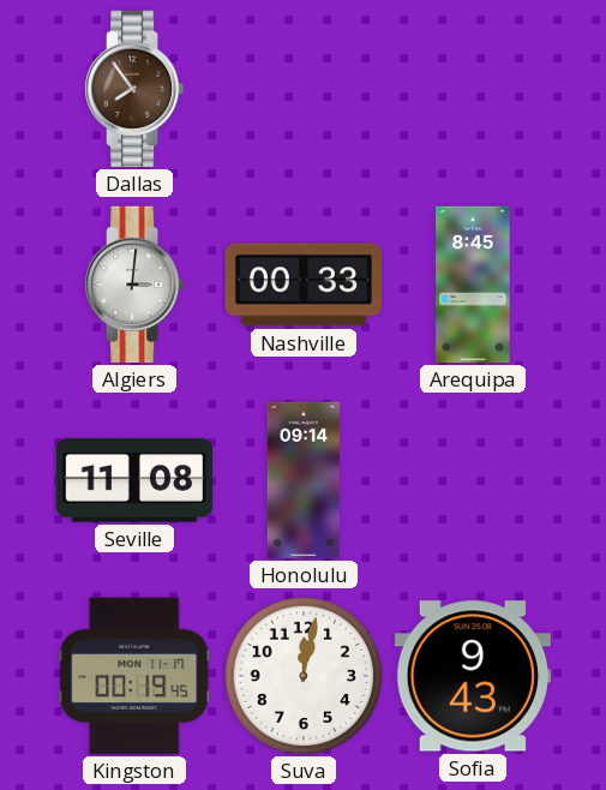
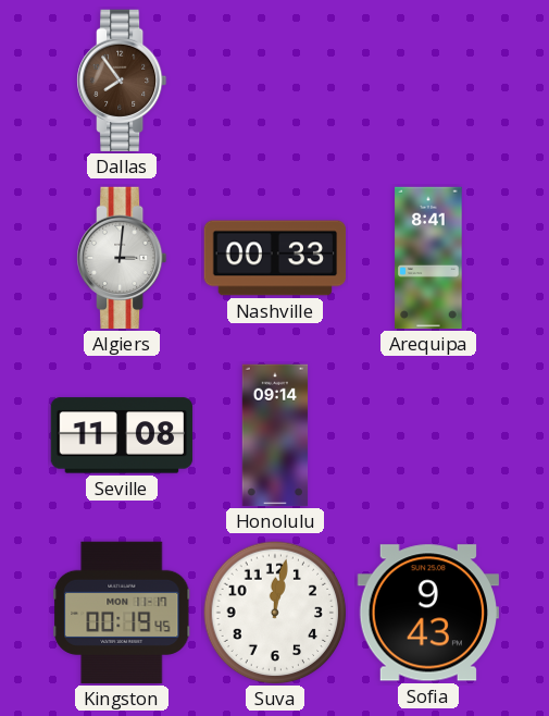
Arequipa: 8:45 -> 8:41 (428, 258)
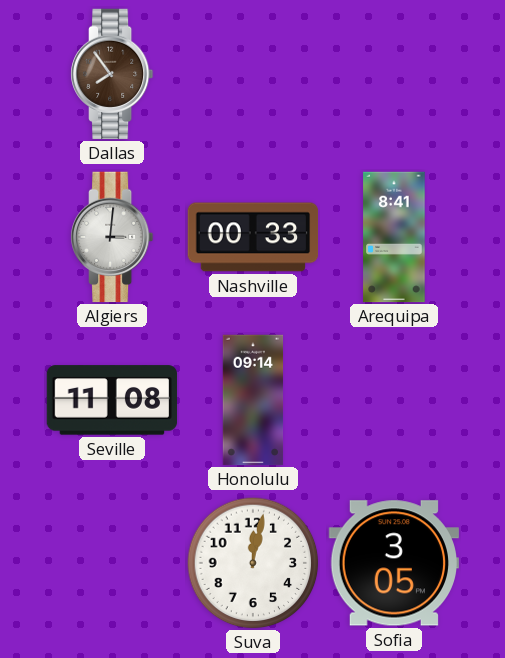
Kingston: 00:19 -> none (122, 613)
Sofia: 9:43 -> 3:05 (393, 563)
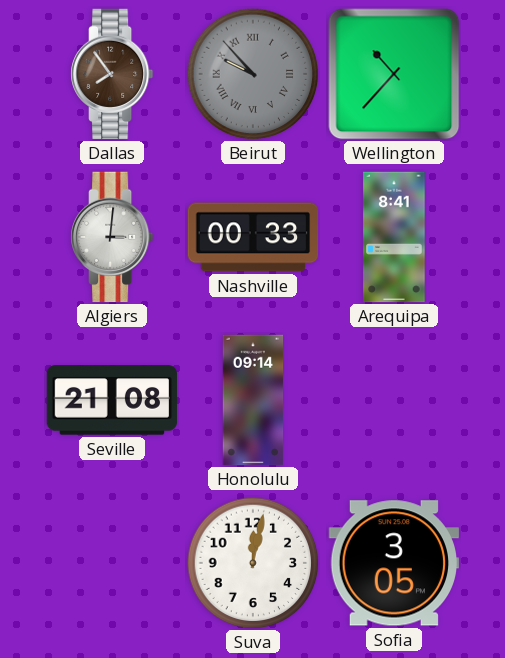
Beirut: none -> 9:53 (253, 74)
Wellington: none -> 10:37 (394, 74)
Seville: 11:08 -> 21:08 (112, 400)
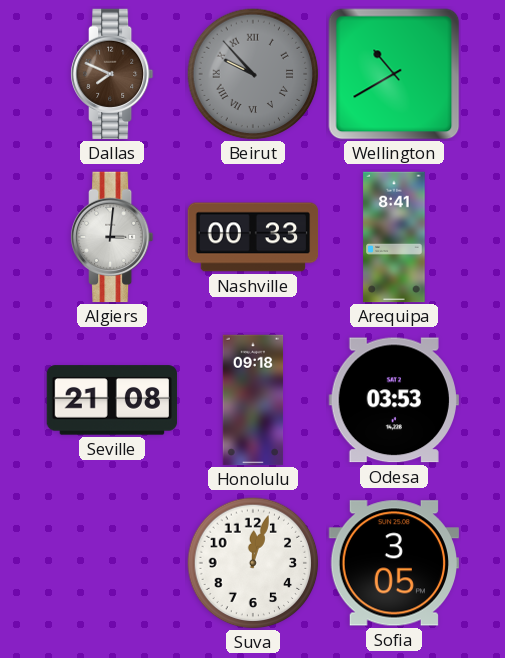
Dallas: 7:54 -> 7:49 (113, 74)
Wellington: 10:37 -> 10:40 (394, 74)
Honolulu: 09:14 -> 09:18 (253, 400)
Odesa: none -> 03:53 (394, 400)
Suva: 12:02 -> 12:03 (253, 563)
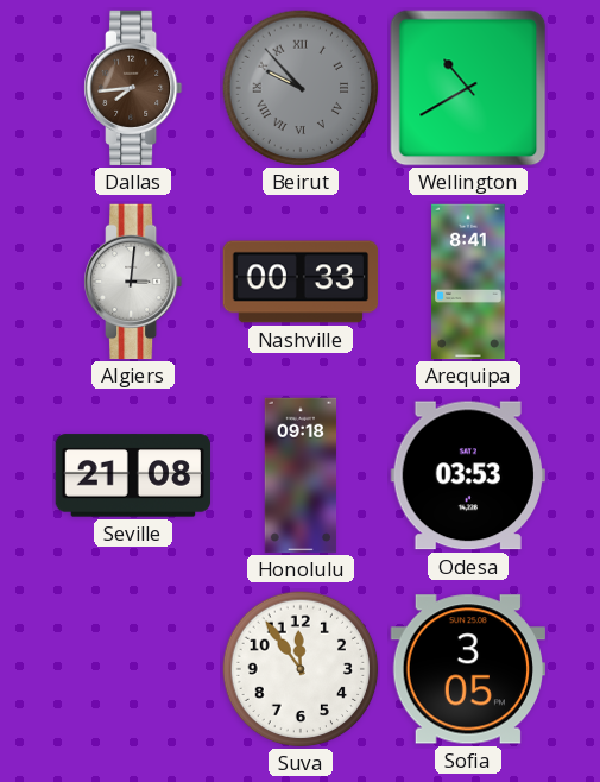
Dallas: 7:49 -> 7:44 (134, 88)
Suva: 12:03 -> 11:54 (301, 669)
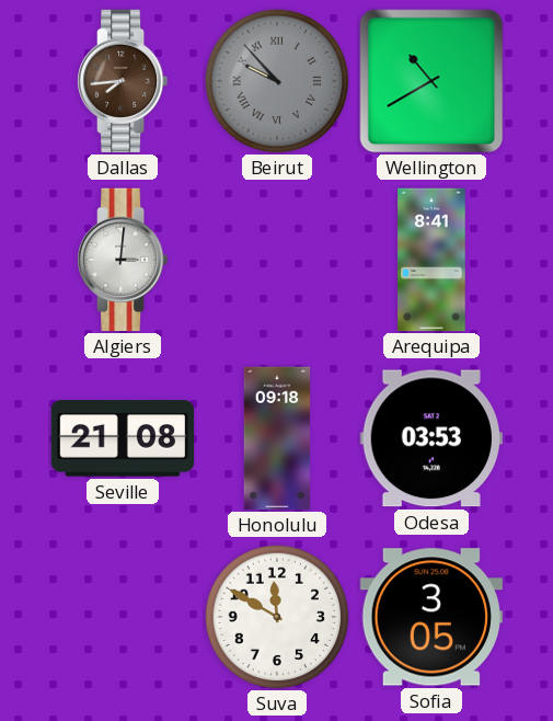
Nashville: 00:33 -> none (301, 282)
Suva: 11:54 -> 11:50 (277, 617)
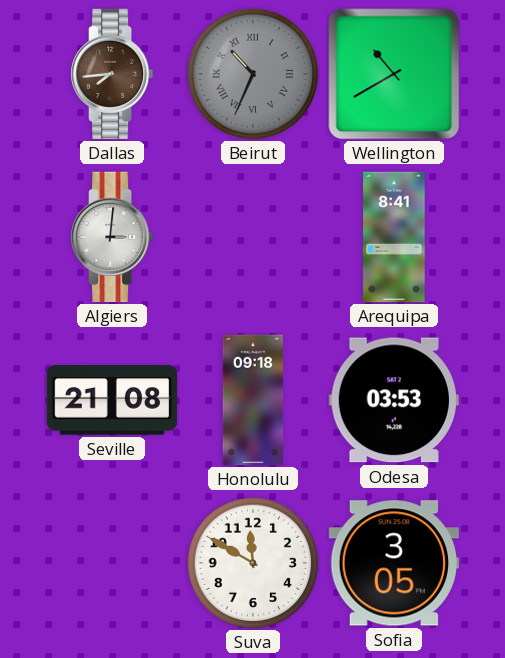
Beirut: 9:53 -> 10:34 (253, 74)
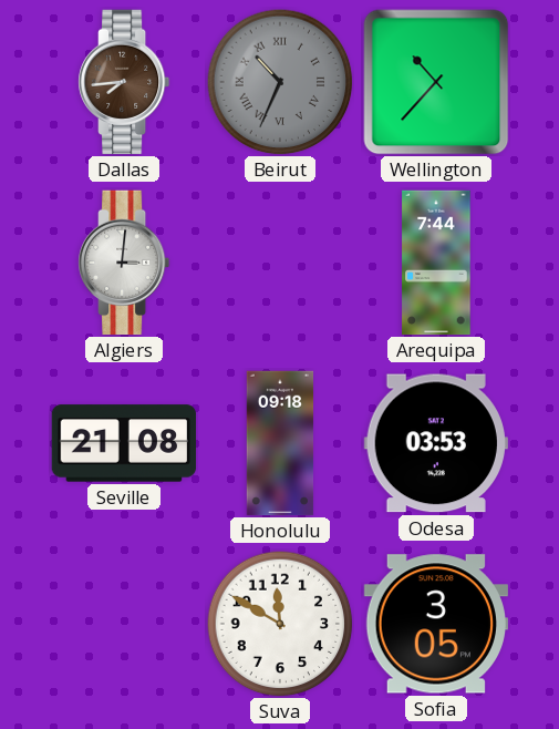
Wellington: 10:40 -> 10:37 (436, 82)
Arequipa: 8:41 -> 7:44 (436, 263)
